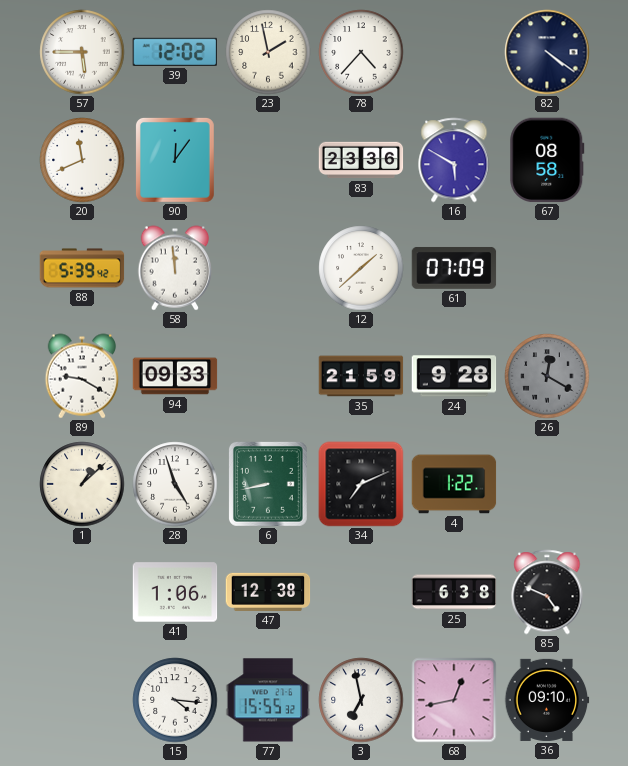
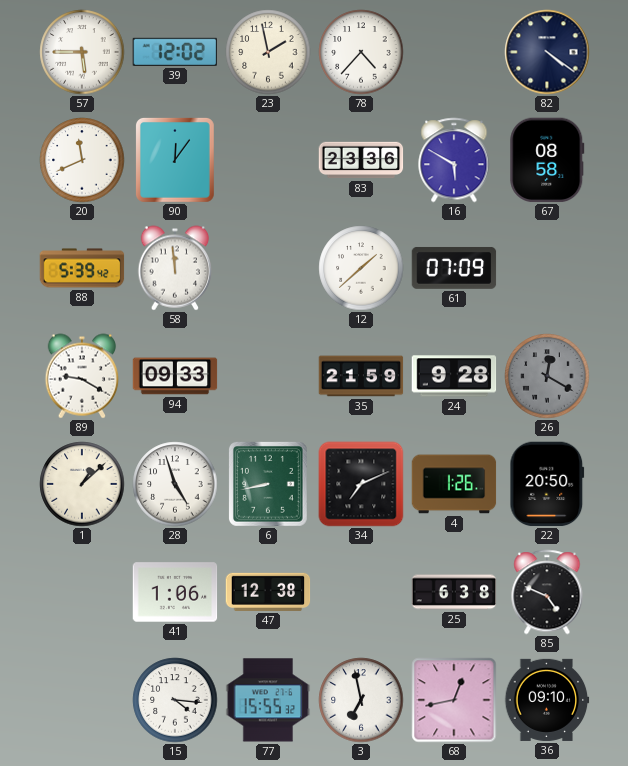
4: 1:22 -> 1:26 (454, 484)
22: none -> 20:50 (547, 484)
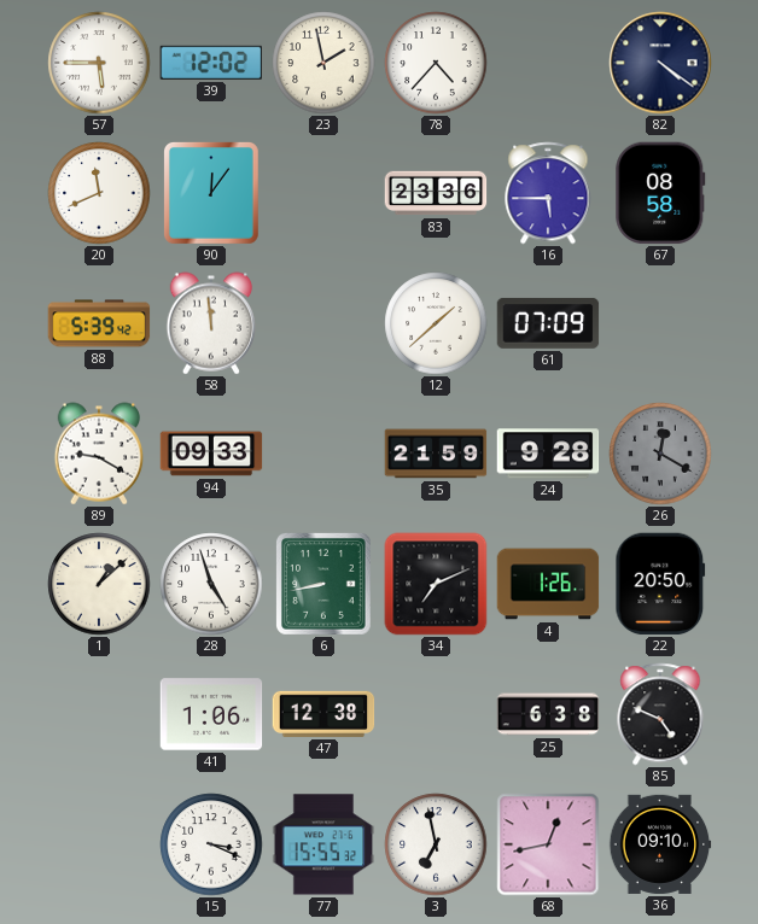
16: 5:50 -> 5:45 (548, 193)
15: 4:16 -> 3:19 (211, 844)
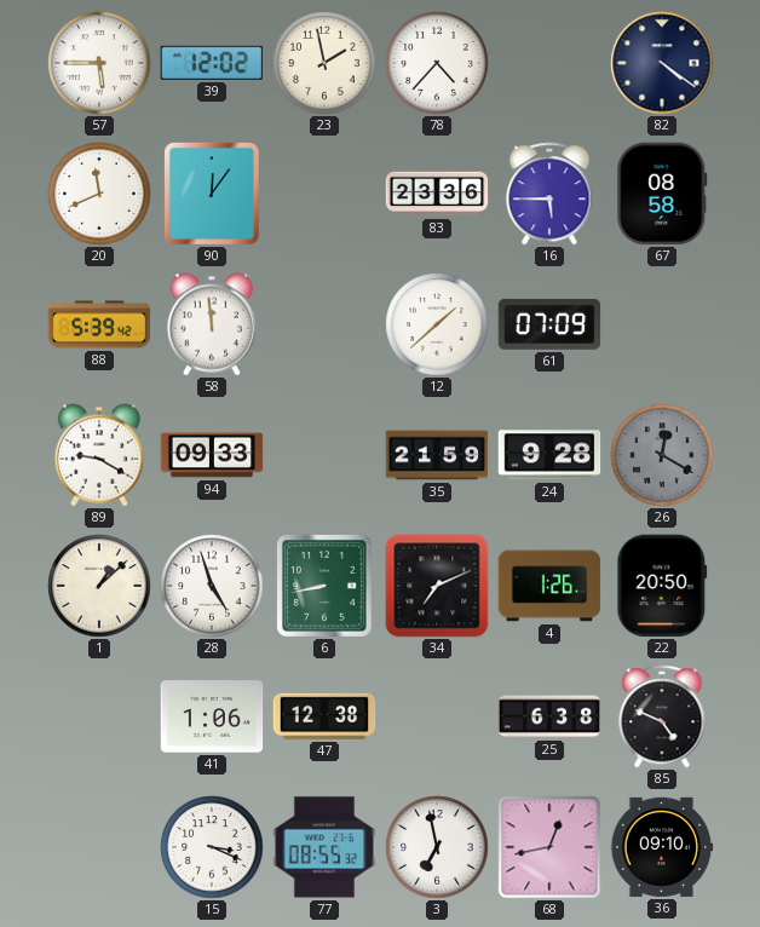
77: 15:55 -> 08:55 (324, 847)
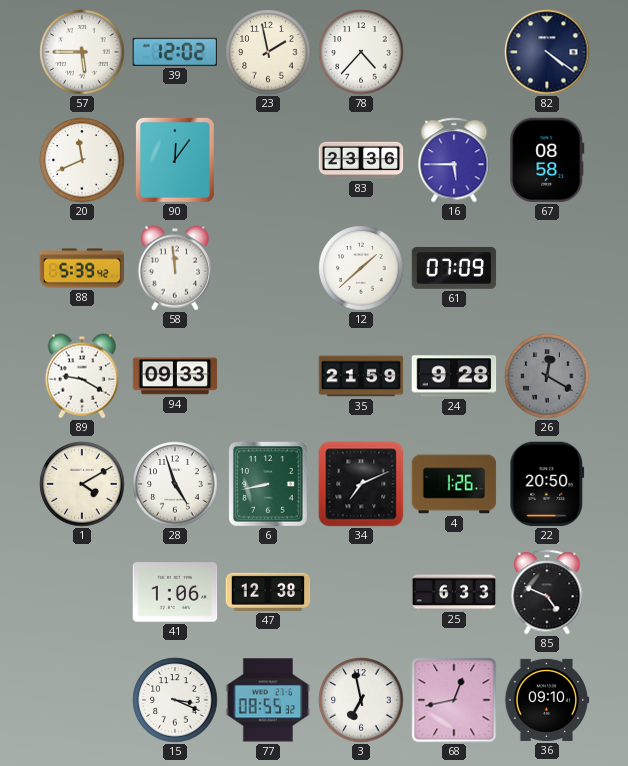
1: 1:08 -> 4:10 (82, 484)
25: 6:38 -> 6:33 (454, 592)
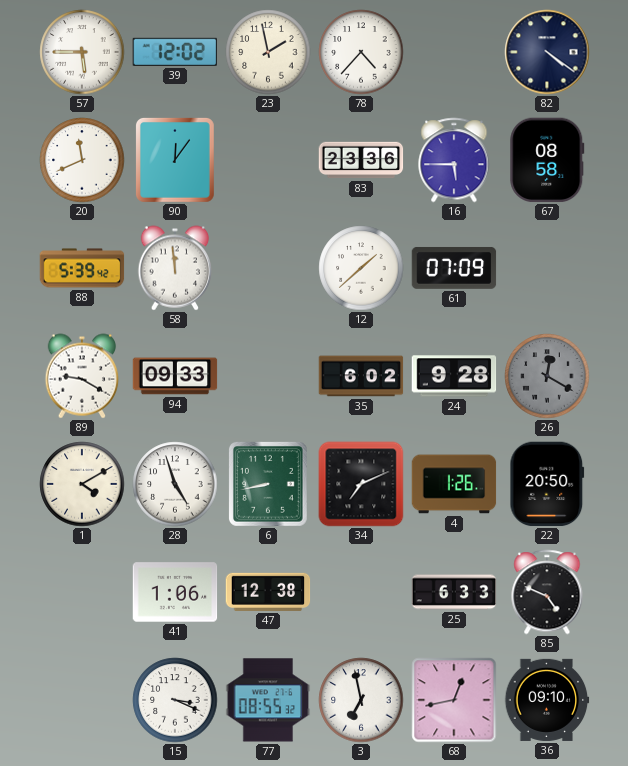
35: 21:59 -> 6:02 (361, 376)
